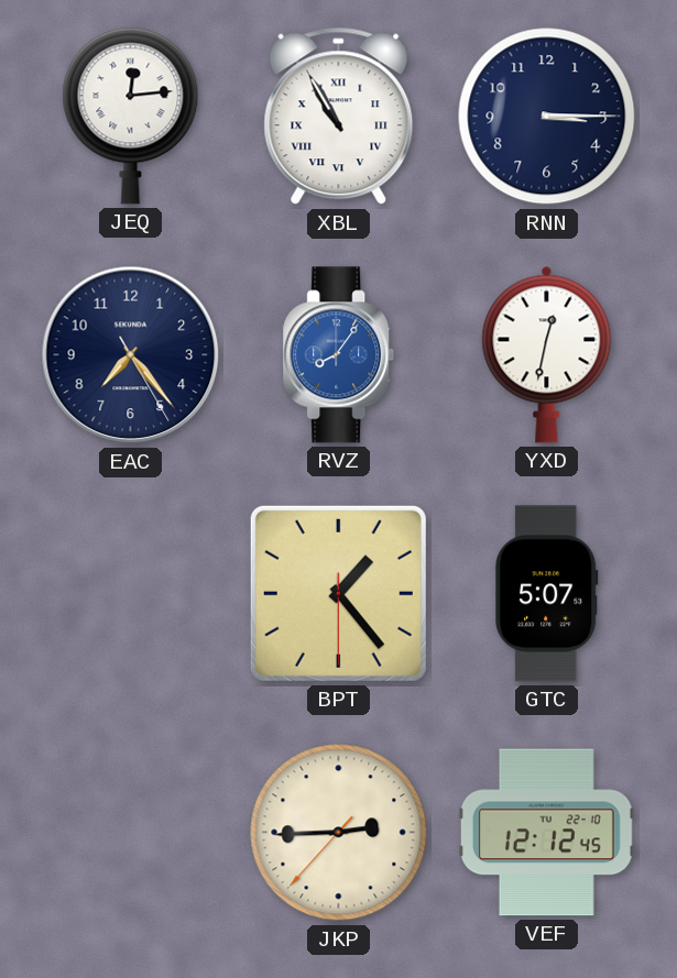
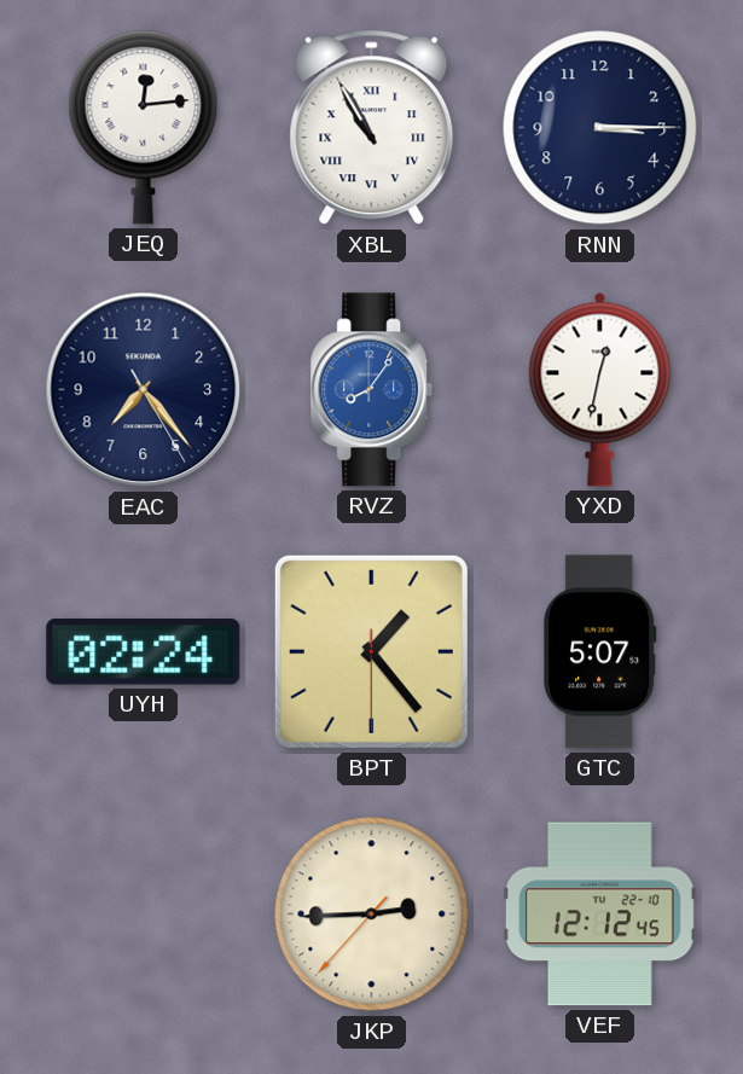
UYH: none -> 02:24 (144, 652)
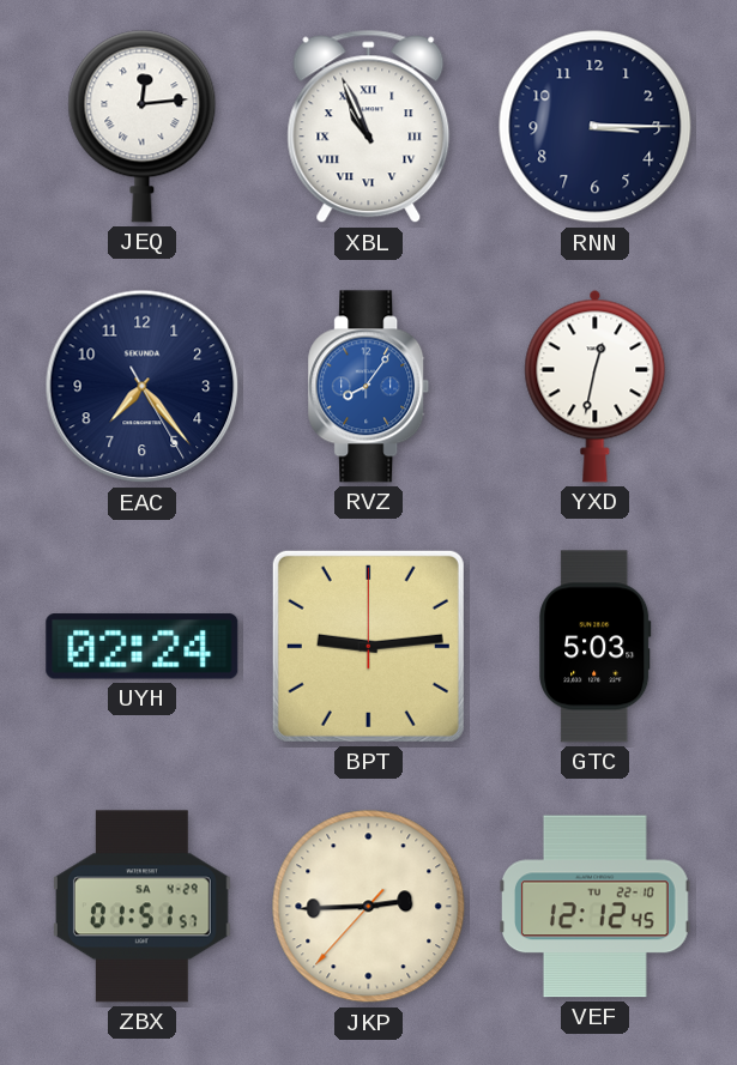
XBL: 10:55 -> 10:56 (369, 127)
BPT: 1:23 -> 9:14 (368, 646)
GTC: 5:07 -> 5:03 (596, 647)
ZBX: none -> 01:51 (141, 907)
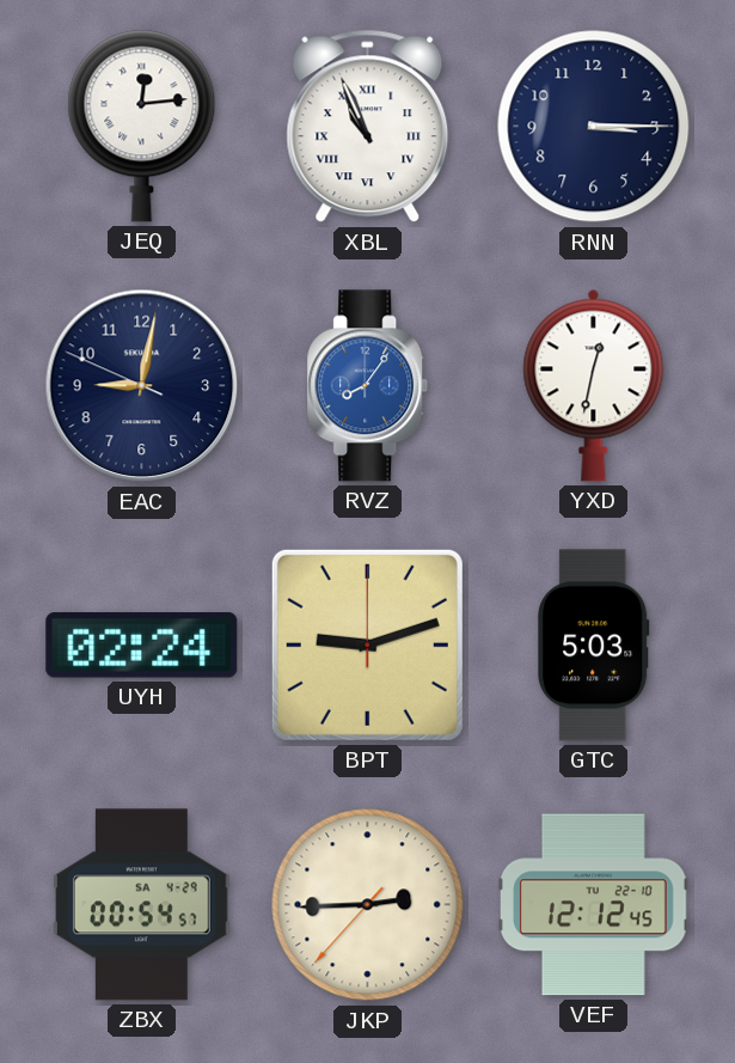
EAC: 7:23 -> 9:01 (142, 386)
BPT: 9:14 -> 9:12 (367, 644)
ZBX: 01:51 -> 00:54 (141, 905)
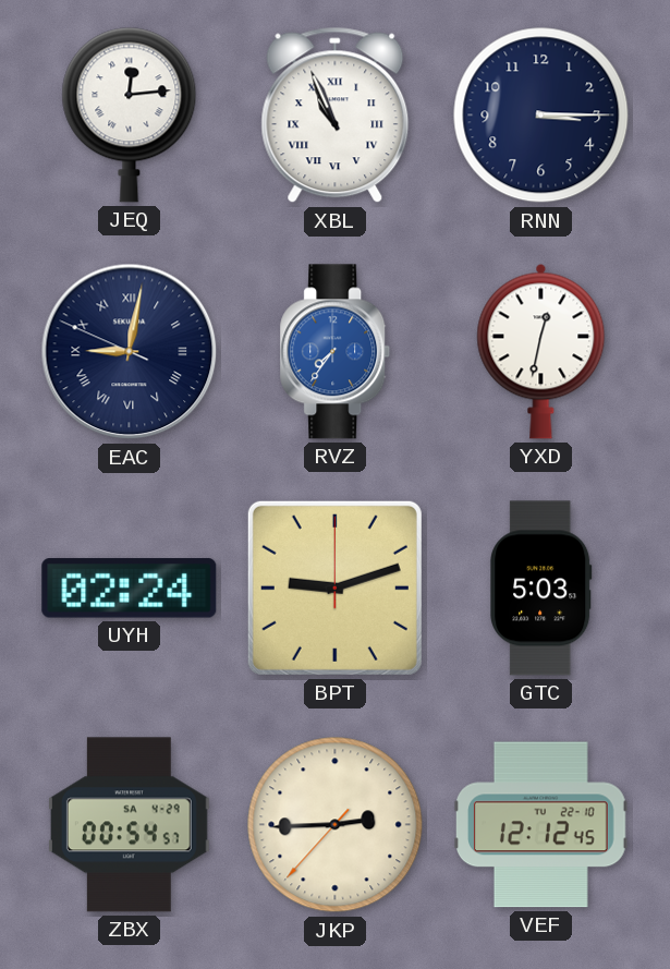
EAC numerals: Arabic -> Roman (130, 352)
RVZ: 8:06 -> 7:36 (336, 352)
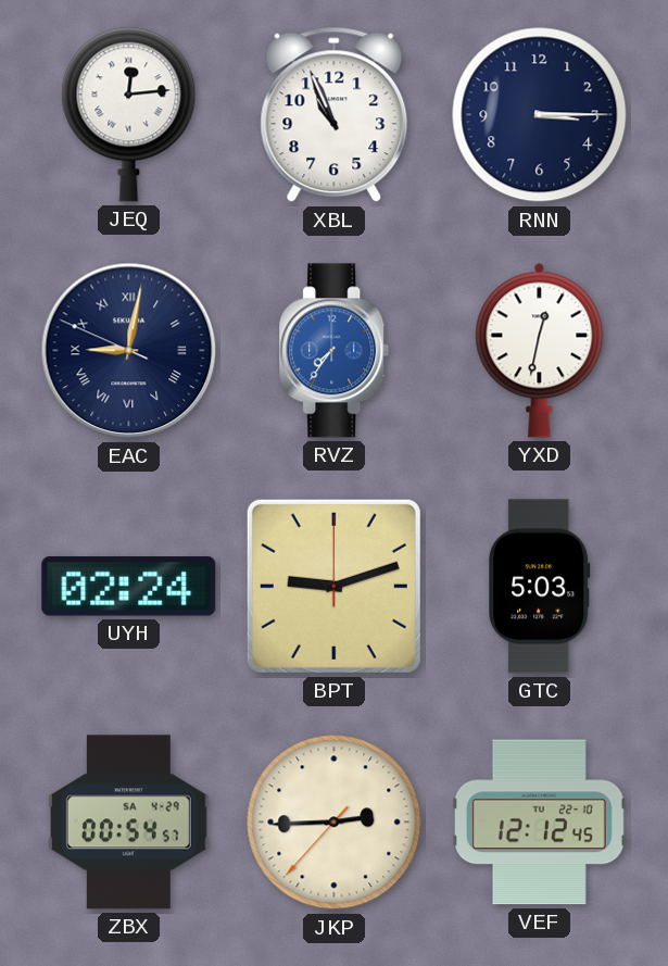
XBL numerals: Roman -> Arabic (335, 115)
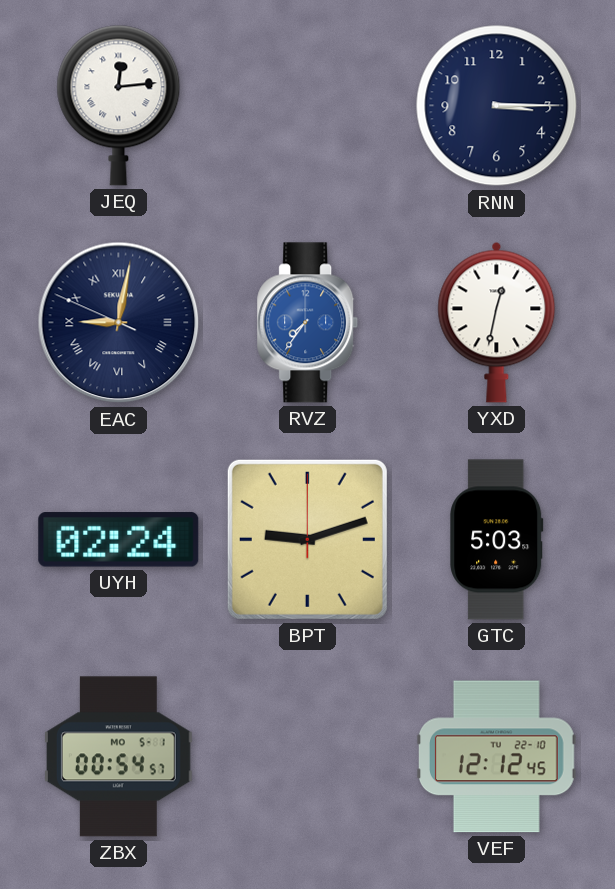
XBL: 10:56 -> none (335, 115)
ZBX date: SA 4-29 -> MO 5-1 (118, 757)
JKP: 2:44 -> none (335, 823)
